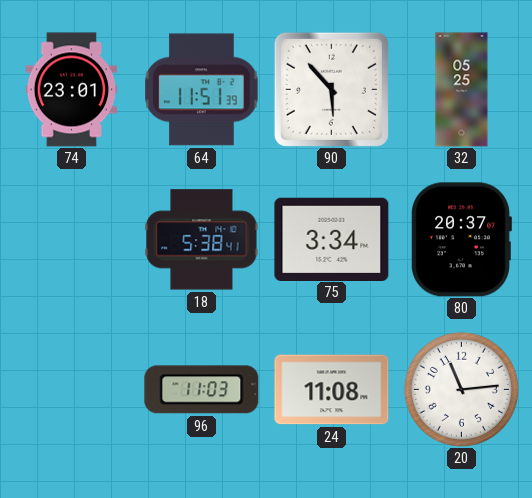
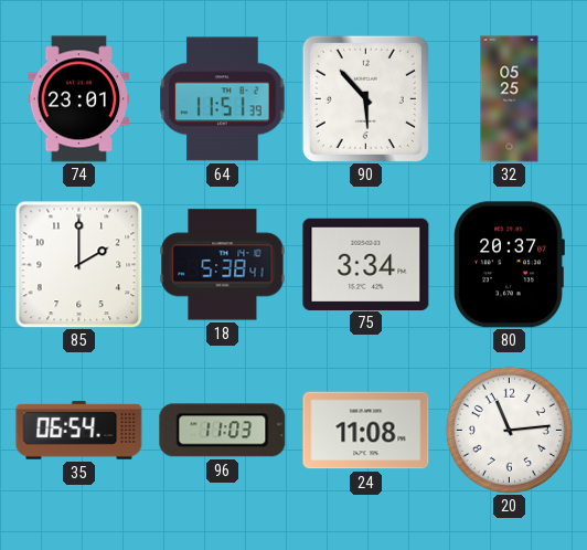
85: none -> 2:00 (78, 264)
35: none -> 06:54 (79, 431)
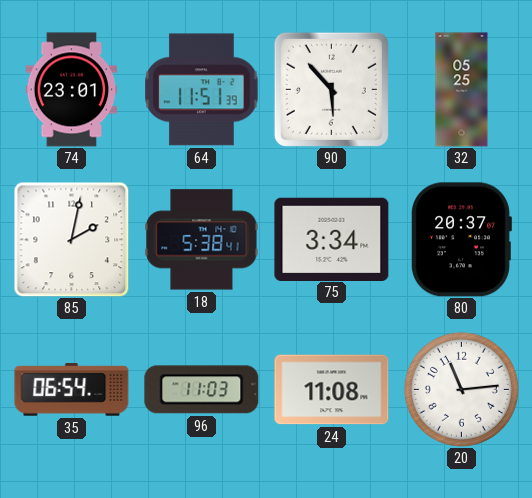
85: 2:00 -> 2:02 (71, 239)
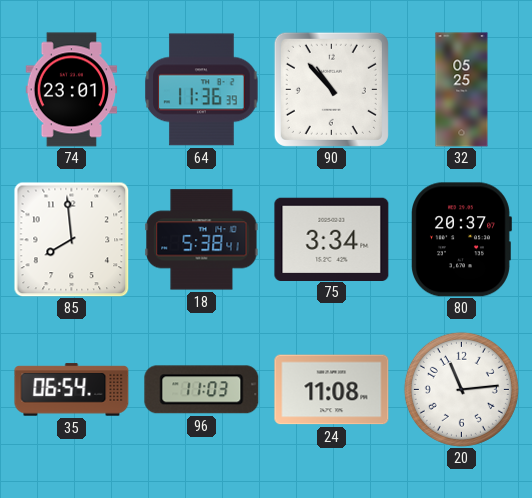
64: 11:51 -> 11:36 (202, 90)
90: 5:53 -> 10:53 (331, 89)
85: 2:02 -> 7:59 (71, 239)
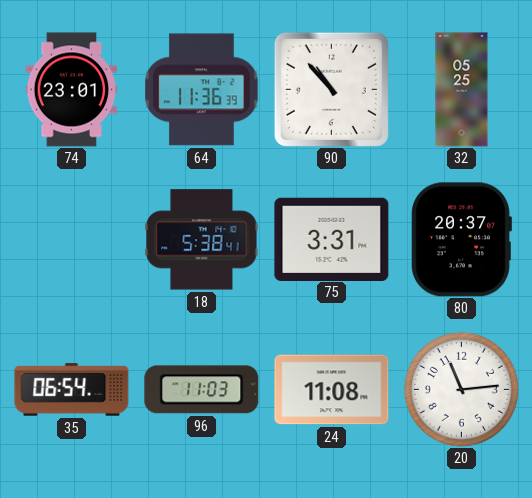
85: 7:59 -> none (71, 239)
75: 3:34 -> 3:31 (332, 239)
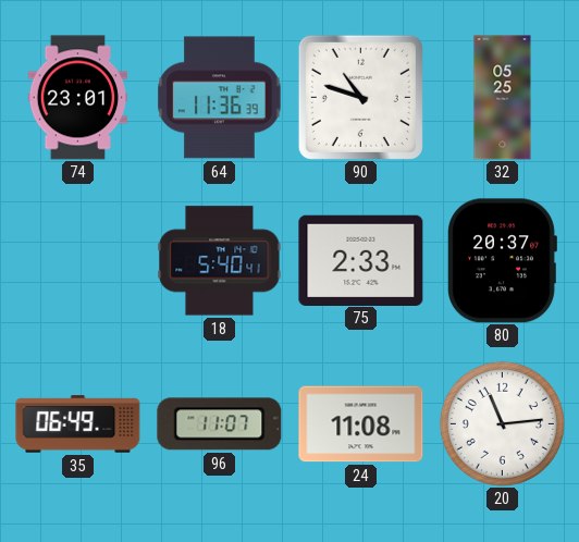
90: 10:53 -> 10:48 (360, 97)
18: 5:38 -> 5:40 (220, 261)
75: 3:31 -> 2:33 (361, 260)
35: 06:54 -> 06:49 (78, 424)
96: 11:03 -> 11:07 (220, 424)
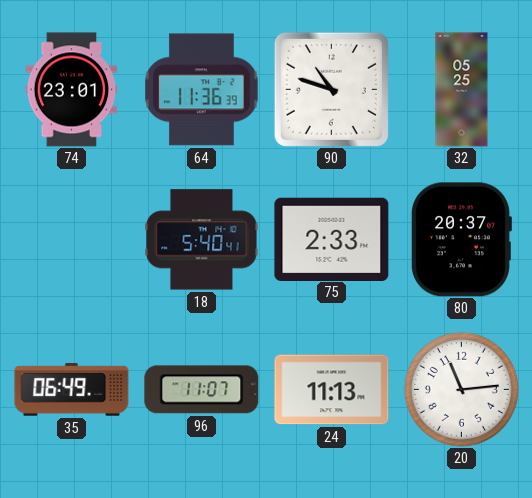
24: 11:08 -> 11:13 (332, 390)
